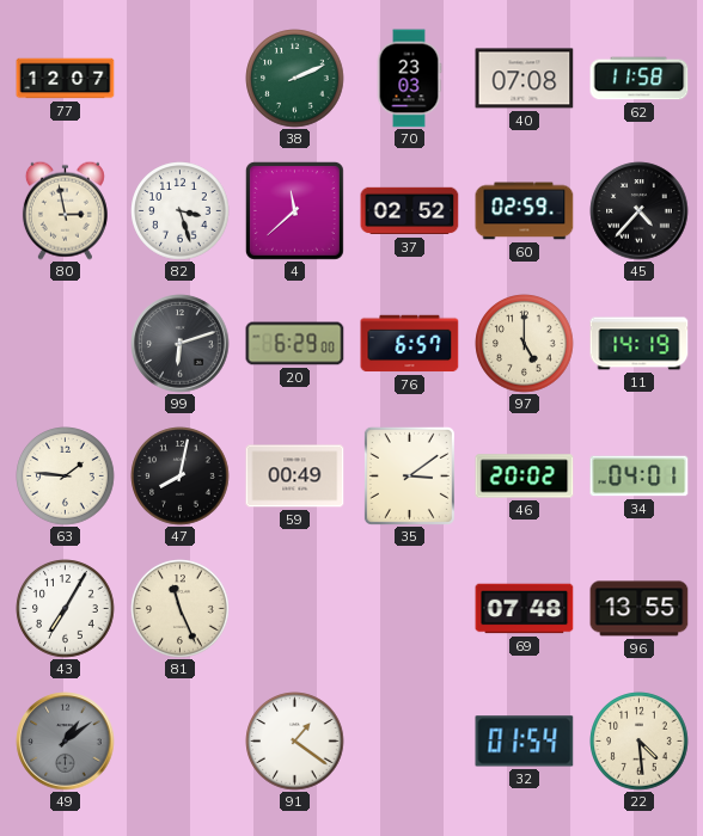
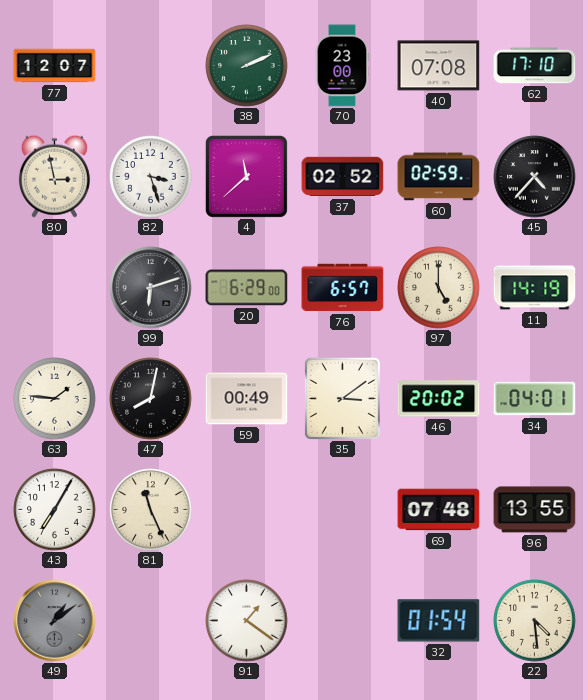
70: 23:03 -> 23:00 (342, 66)
62: 11:58 -> 17:10 (535, 66)
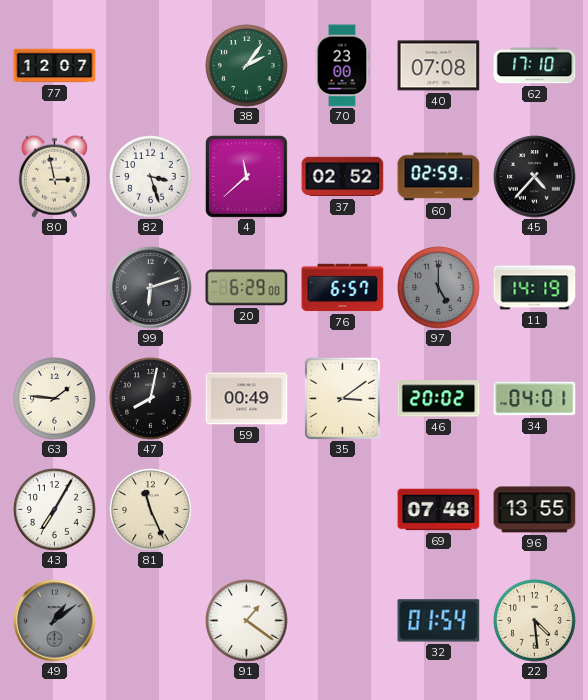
38: 2:11 -> 2:06 (247, 66)
97 dial: cream -> grey (439, 288)
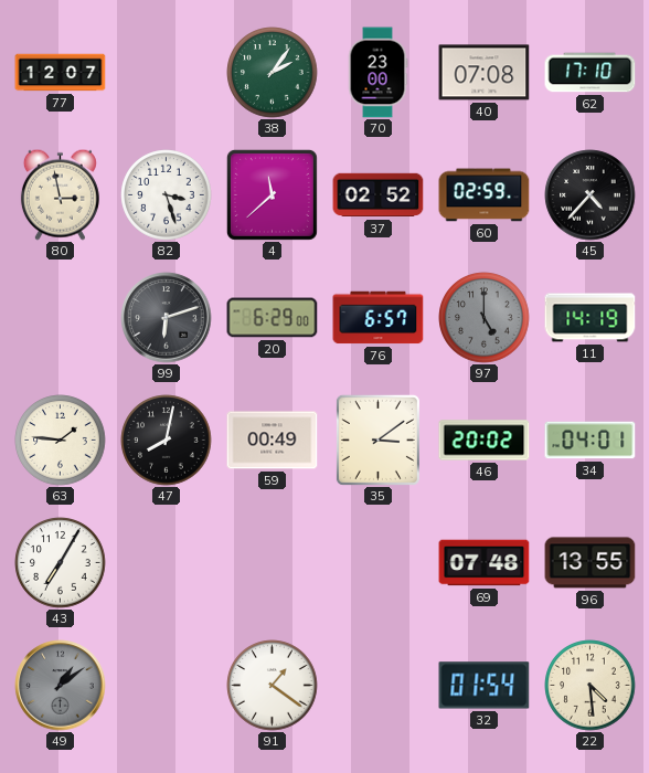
81: 11:26 -> none (151, 510)
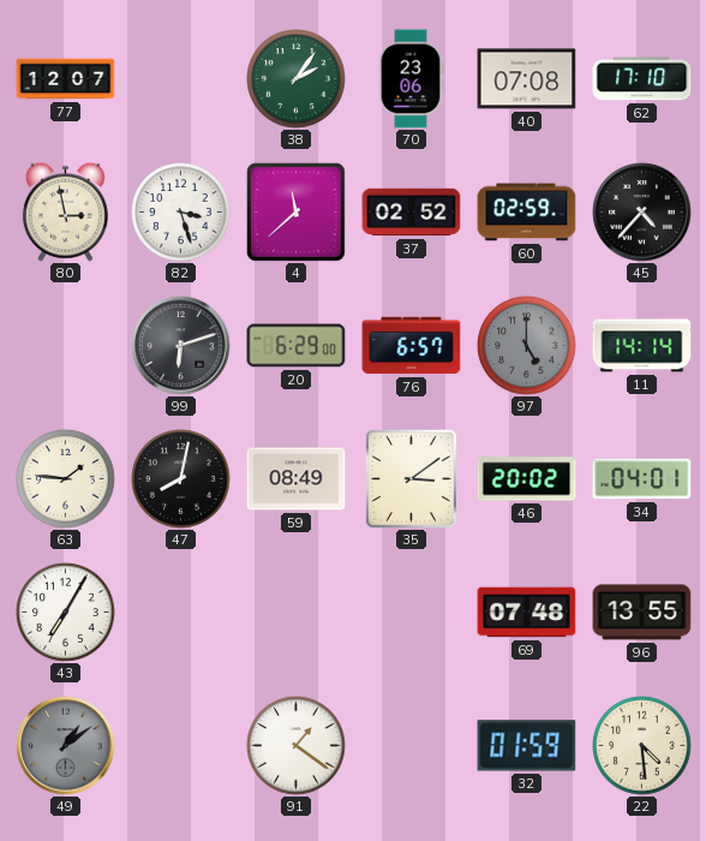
70: 23:00 -> 23:06 (411, 79)
11: 14:19 -> 14:14 (642, 346)
59: 00:49 -> 08:49 (297, 479)
32: 01:54 -> 01:59 (527, 746)
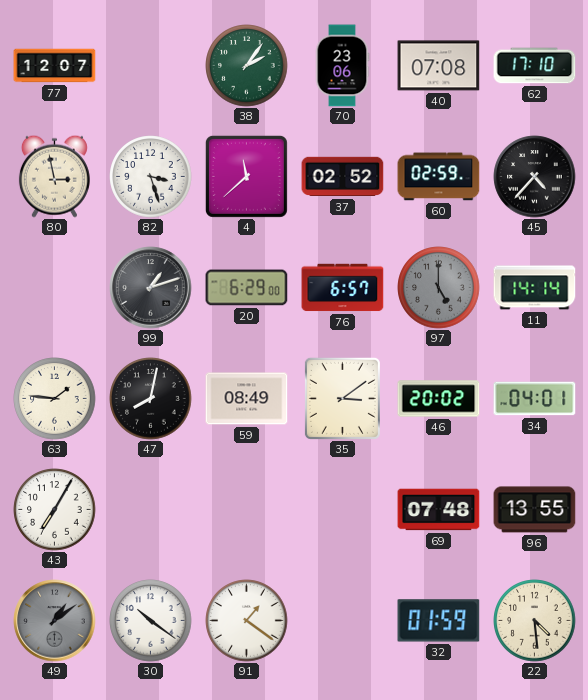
99: 6:12 -> 1:12 (151, 288)
30: none -> 10:21 (151, 621)
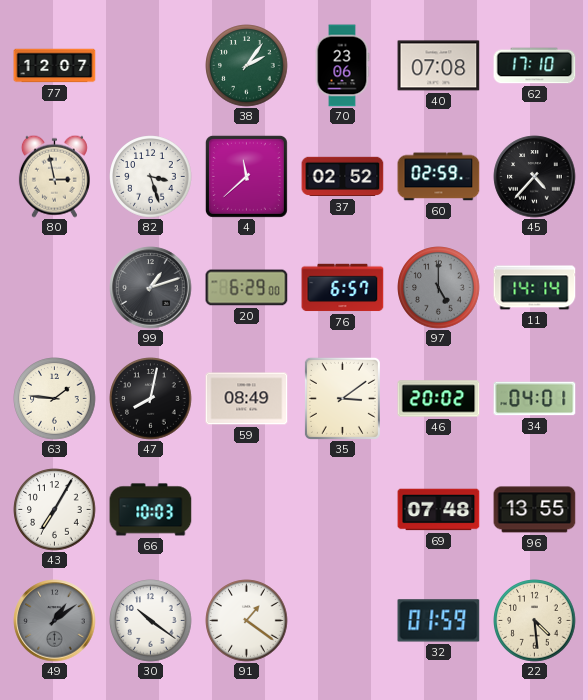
66: none -> 10:03 (151, 510)
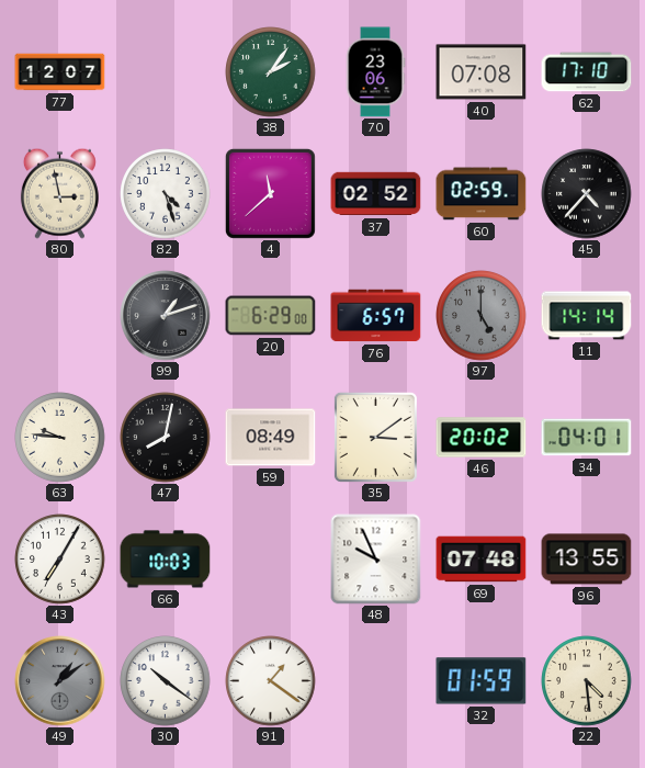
82: 3:27 -> 4:27 (166, 194)
63: 1:46 -> 9:46 (60, 438)
48: none -> 9:56 (376, 560)
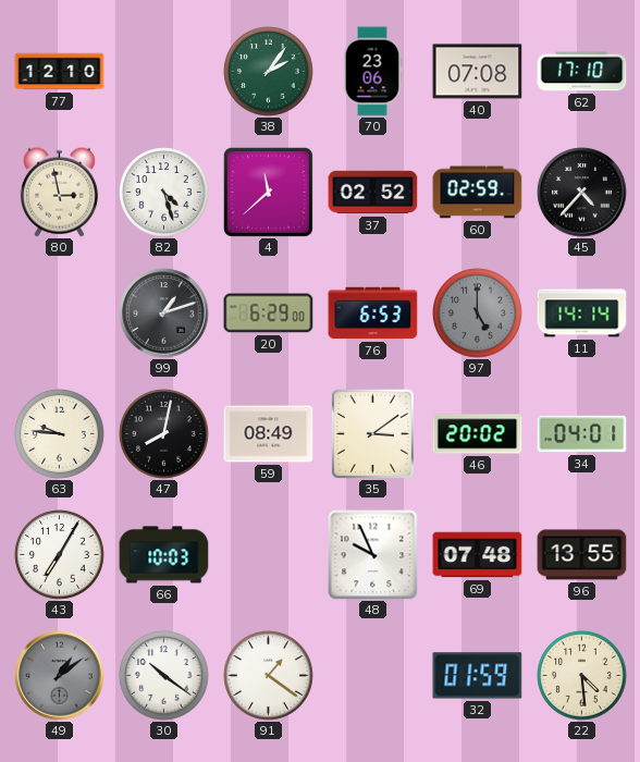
77: 12:07 -> 12:10 (60, 72)
76: 6:57 -> 6:53 (373, 314)
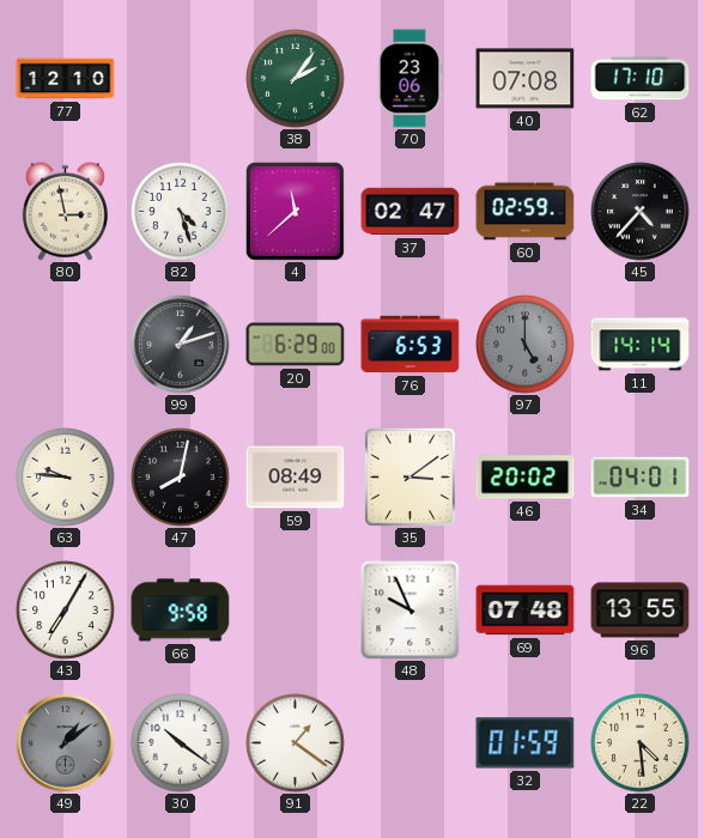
37: 02:52 -> 02:47 (411, 212)
66: 10:03 -> 9:58 (181, 611)
